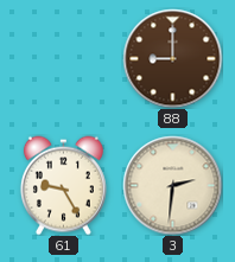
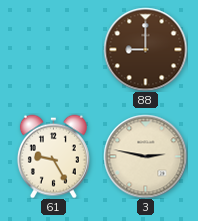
3: 2:31 -> 2:47 (145, 156)
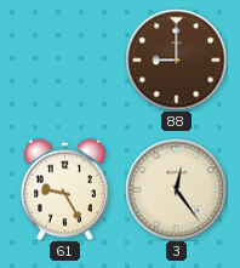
3: 2:47 -> 12:24 (176, 189)
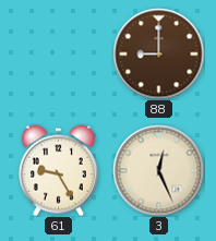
3: 12:24 -> 12:26 (158, 170)
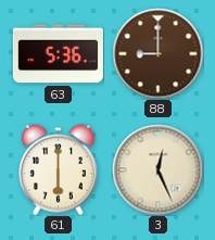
63: none -> 5:36 (58, 54)
61: 9:25 -> 6:00 (58, 169)
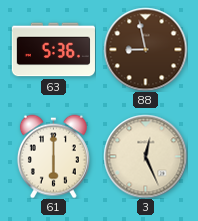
88: 9:00 -> 8:58 (145, 49)
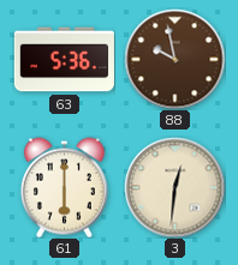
88: 8:58 -> 9:58 (174, 59)
3: 12:26 -> 12:31 (174, 187)
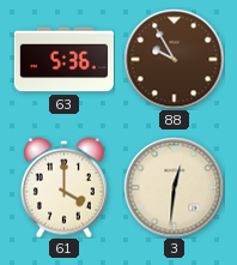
88: 9:58 -> 9:55 (174, 59)
61: 6:00 -> 4:00 (63, 187)
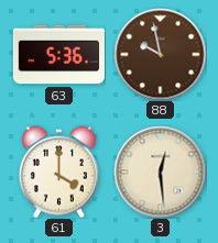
88: 9:55 -> 9:58 (160, 54)
3: 12:31 -> 12:29 (160, 172)
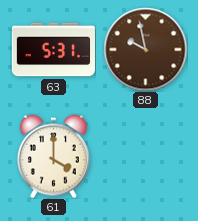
63: 5:36 -> 5:31 (53, 50)
3: 12:29 -> none (160, 172)
